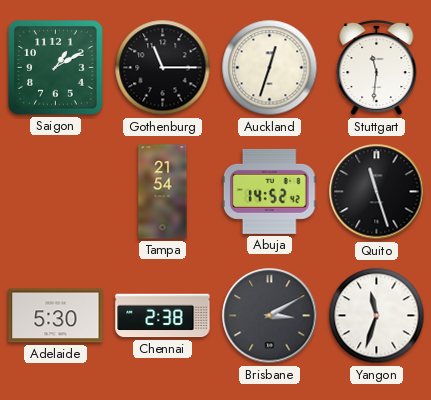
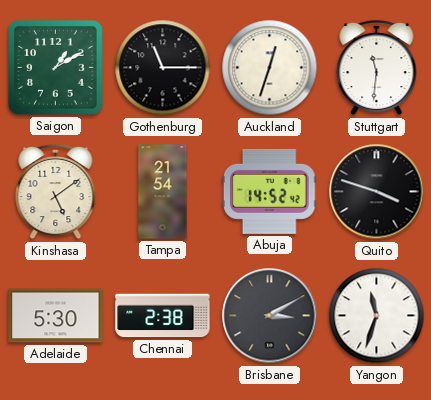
Kinshasa: none -> 5:09 (56, 192)
Quito: 11:27 -> 3:48 (377, 192)
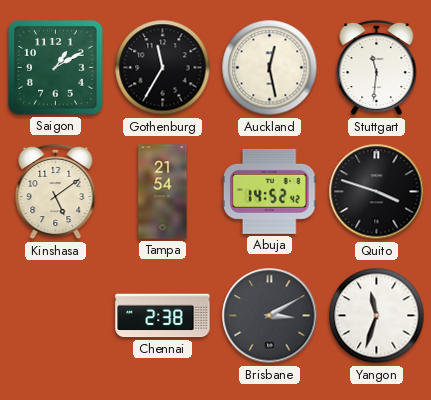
Gothenburg: 11:15 -> 11:35 (163, 68)
Auckland: 12:33 -> 12:28 (270, 68)
Adelaide: 5:30 -> none (56, 316)
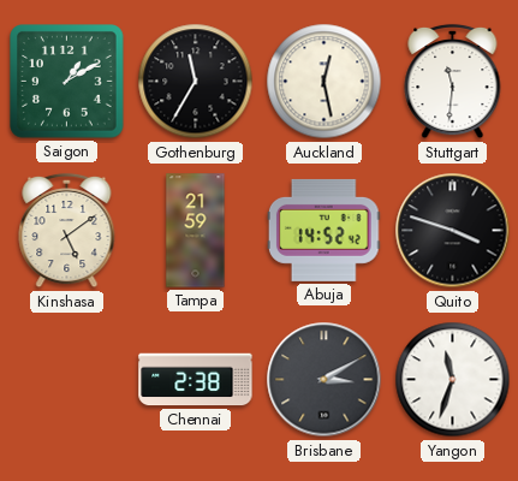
Tampa: 21:54 -> 21:59 (196, 231)
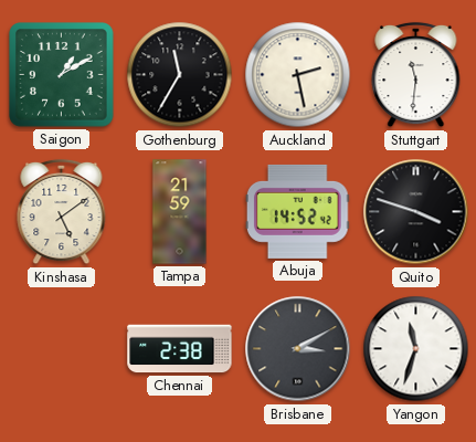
Auckland: 12:28 -> 2:28 (298, 75)
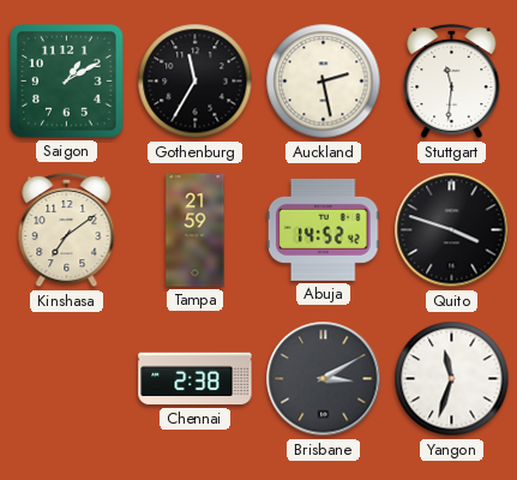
Kinshasa: 5:09 -> 7:09 (67, 230)
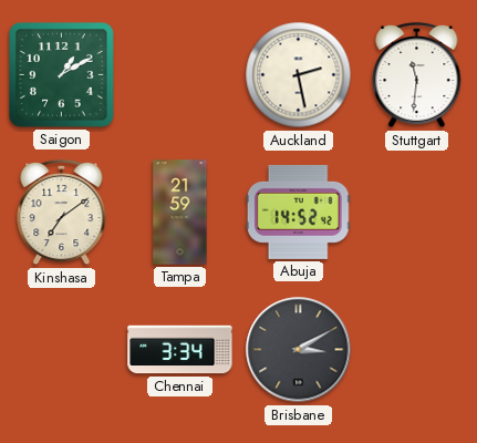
Gothenburg: 11:35 -> none (196, 82)
Quito: 3:48 -> none (452, 230)
Chennai: 2:38 -> 3:34 (180, 350)
Yangon: 11:33 -> none (452, 379)
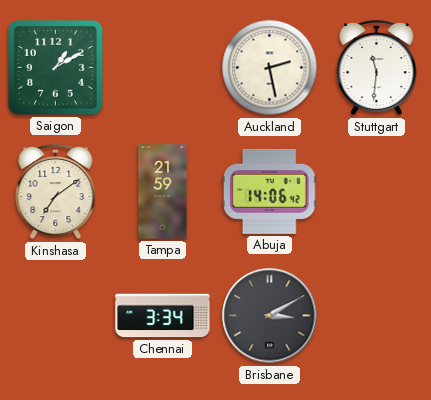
Abuja: 14:52 -> 14:06 (269, 191)
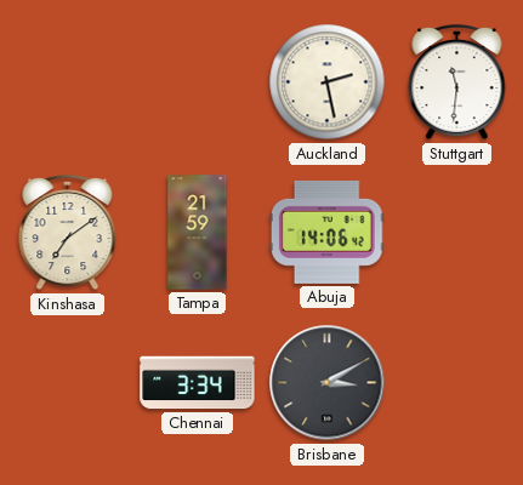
Saigon: 1:10 -> none (56, 68)
